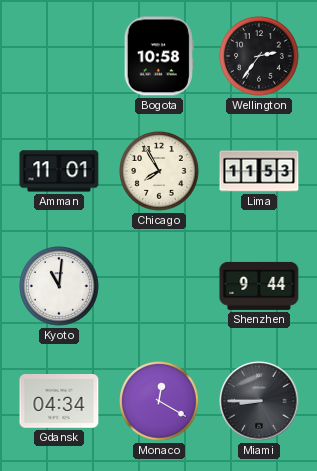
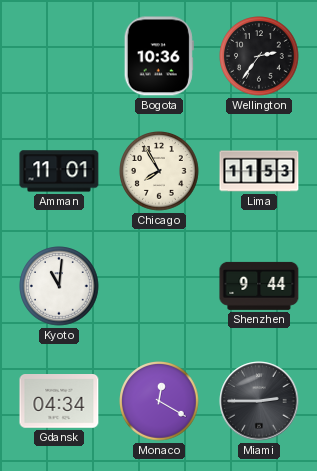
Bogota: 10:58 -> 10:36 (159, 56)
Miami: 8:45 -> 2:45 (259, 401)
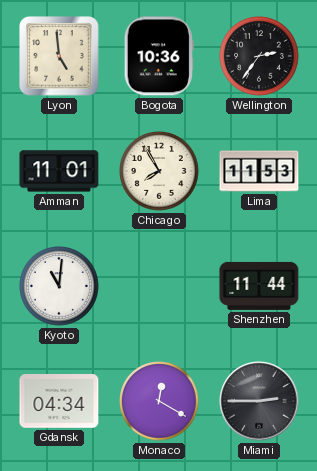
Lyon: none -> 4:59 (59, 56)
Shenzhen: 9:44 -> 11:44 (259, 286)
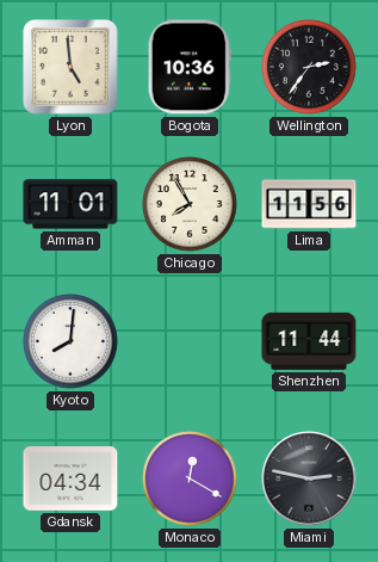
Lima: 11:53 -> 11:56 (309, 204)
Kyoto: 11:01 -> 8:01 (70, 341)
Miami: 2:45 -> 2:47 (309, 478)
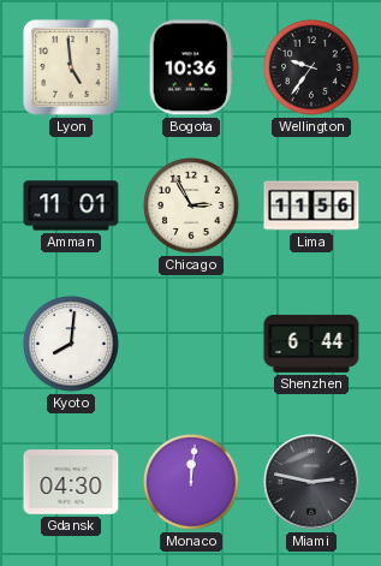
Wellington: 2:36 -> 9:36 (311, 67)
Chicago: 7:55 -> 2:55 (191, 205)
Shenzhen: 11:44 -> 6:44 (311, 344)
Gdansk: 04:34 -> 04:30 (71, 482)
Monaco: 12:20 -> 12:01 (191, 482)
